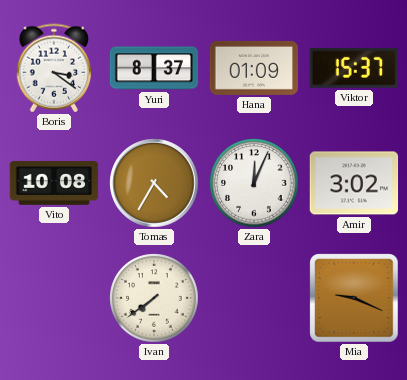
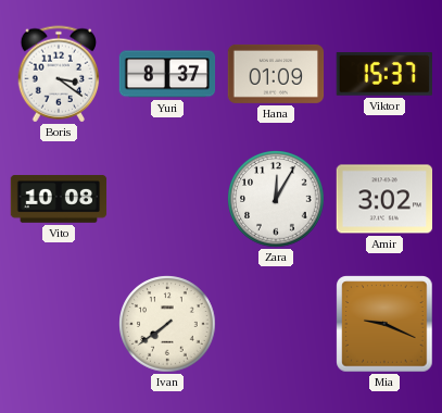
Tomas: 4:35 -> none (154, 183)
Zara: 12:04 -> 12:05 (276, 199)
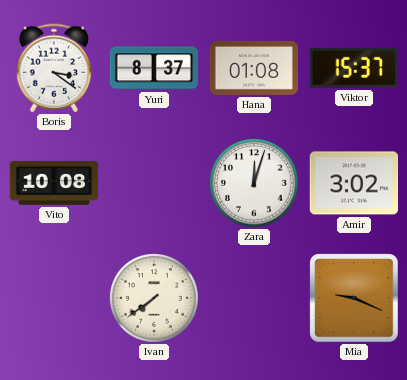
Hana: 01:09 -> 01:08 (254, 68)
Zara: 12:05 -> 12:03 (254, 183)
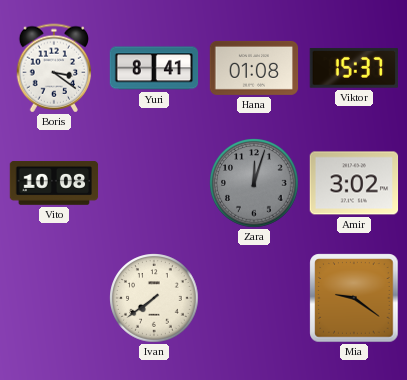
Yuri: 8:37 -> 8:41 (154, 68)
Zara dial: white -> grey (254, 183)
Mia: 9:19 -> 9:21 (354, 298)
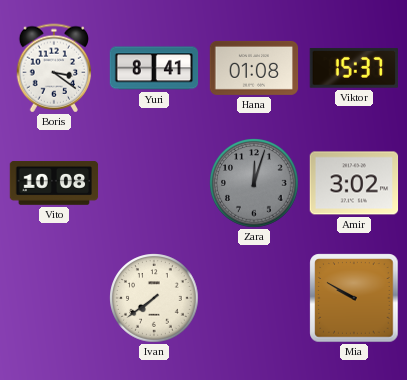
Mia: 9:21 -> 9:50 (354, 298)
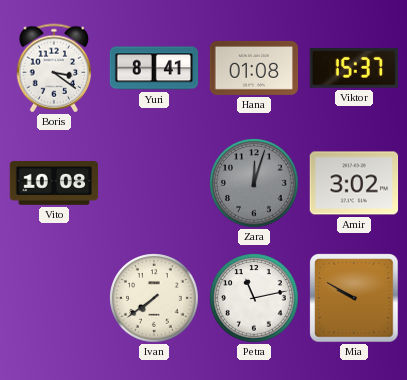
Petra: none -> 11:13 (254, 298)
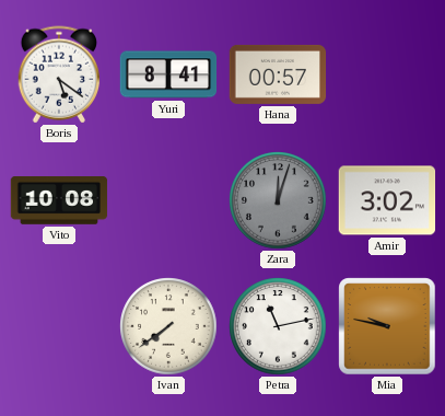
Boris: 3:21 -> 5:21 (59, 74)
Hana: 01:08 -> 00:57 (278, 74)
Viktor: 15:37 -> none (354, 69)
Mia: 9:50 -> 9:47 (387, 326)
